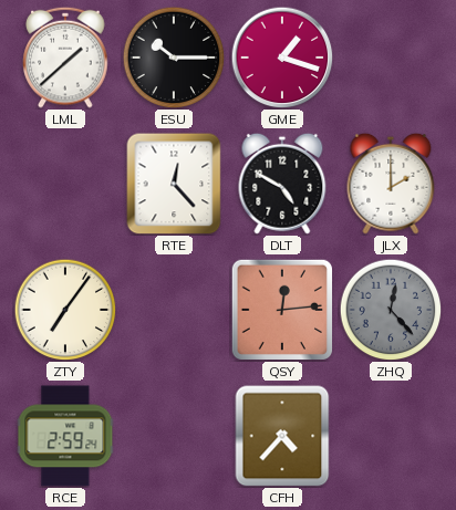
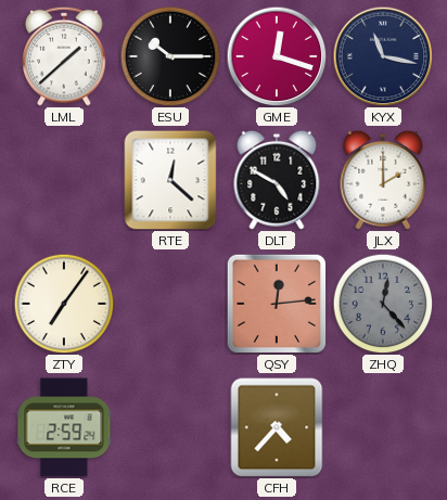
GME: 1:18 -> 12:18 (277, 56)
KYX: none -> 11:17 (383, 56)
RTE: 12:23 -> 12:22 (170, 180)
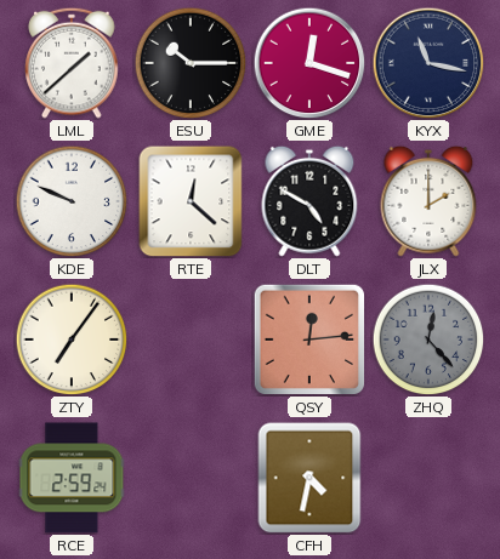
KDE: none -> 9:49 (72, 201)
CFH: 4:37 -> 4:32 (309, 478)
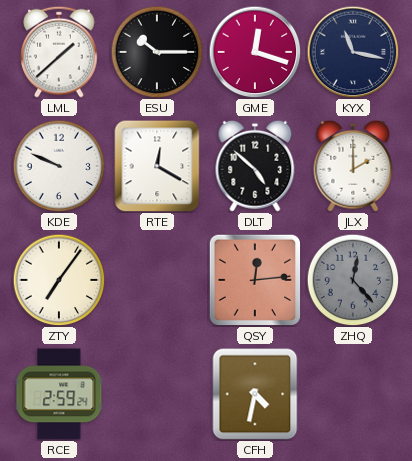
RTE: 12:22 -> 12:20 (157, 166)
DLT: 4:50 -> 4:52 (255, 166)
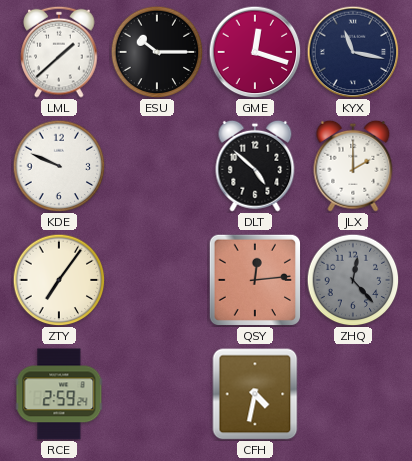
RTE: 12:20 -> none (157, 166)
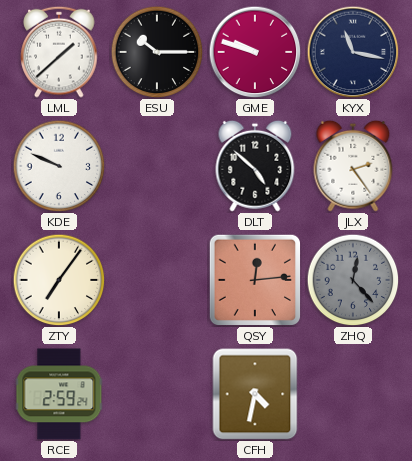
GME: 12:18 -> 9:48 (255, 52)
JLX: 2:00 -> 2:24 (353, 166)
